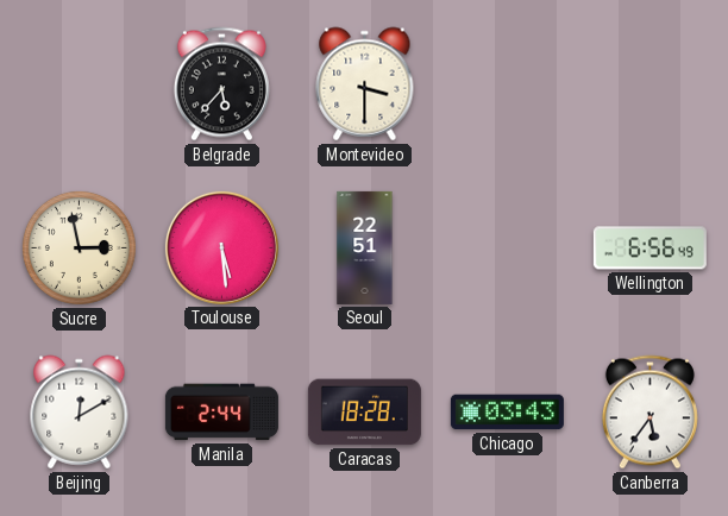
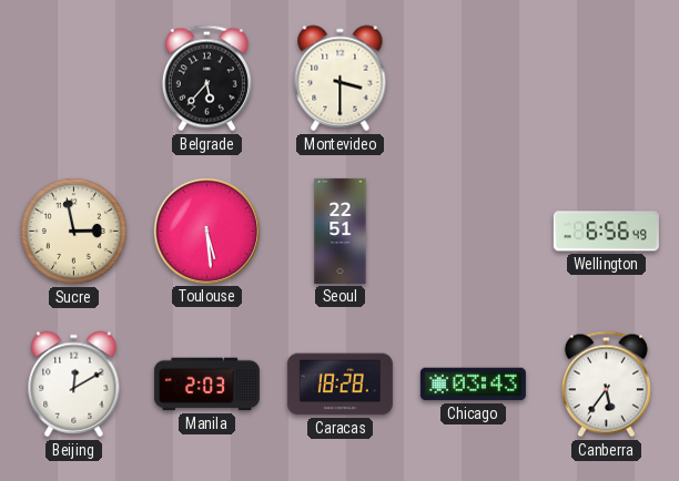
Manila: 2:44 -> 2:03 (206, 385)
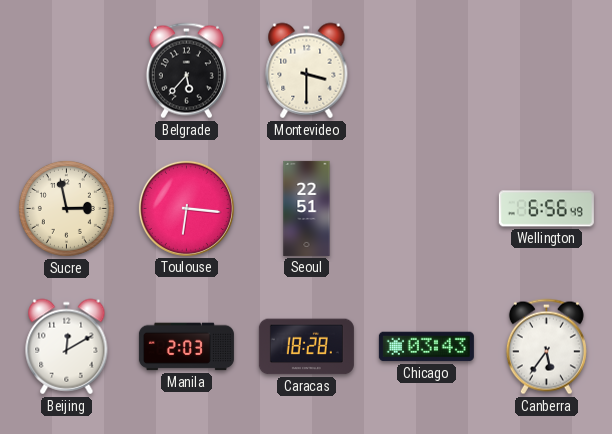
Toulouse: 5:29 -> 6:16 (186, 208)
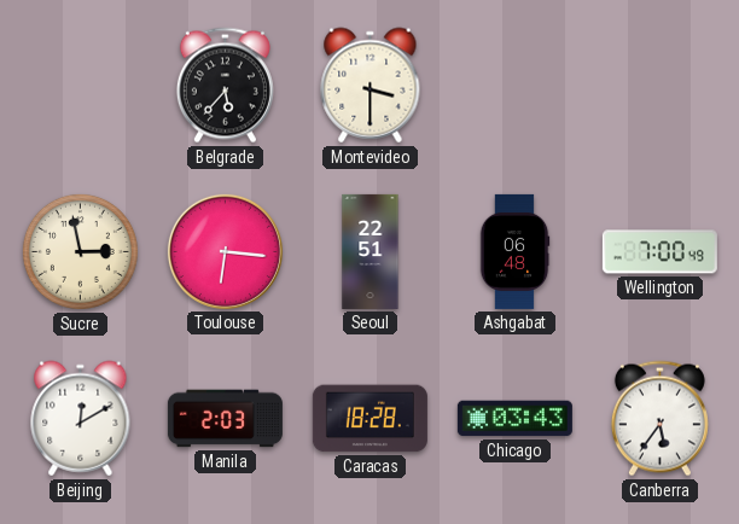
Ashgabat: none -> 06:48 (514, 251)
Wellington: 6:56 -> 7:00 (659, 252)
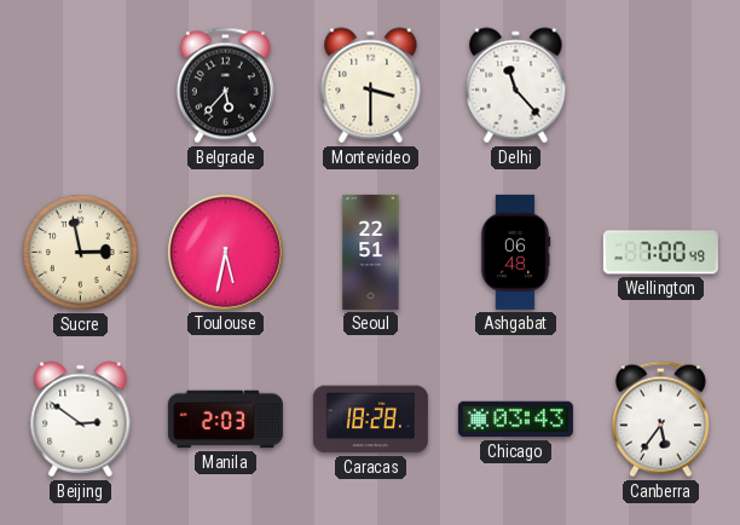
Delhi: none -> 11:23 (516, 86)
Toulouse: 6:16 -> 5:32 (225, 252)
Beijing: 12:10 -> 2:51 (81, 420)
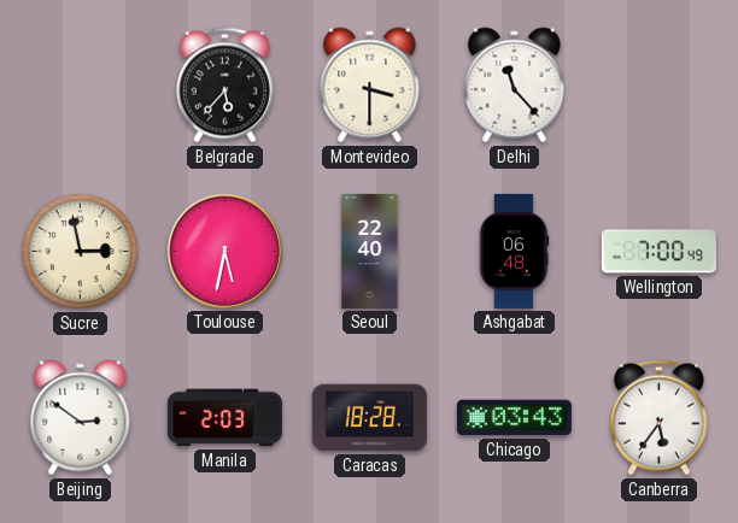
Seoul: 22:51 -> 22:40 (370, 251)
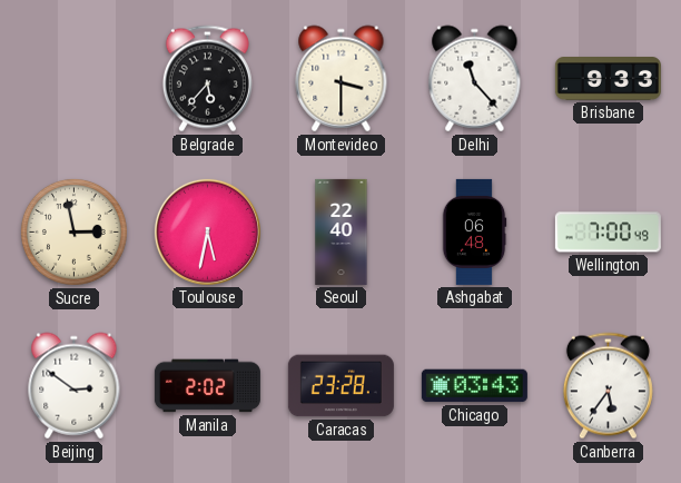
Brisbane: none -> 9:33 (608, 79)
Manila: 2:03 -> 2:02 (207, 386)
Caracas: 18:28 -> 23:28 (340, 386)
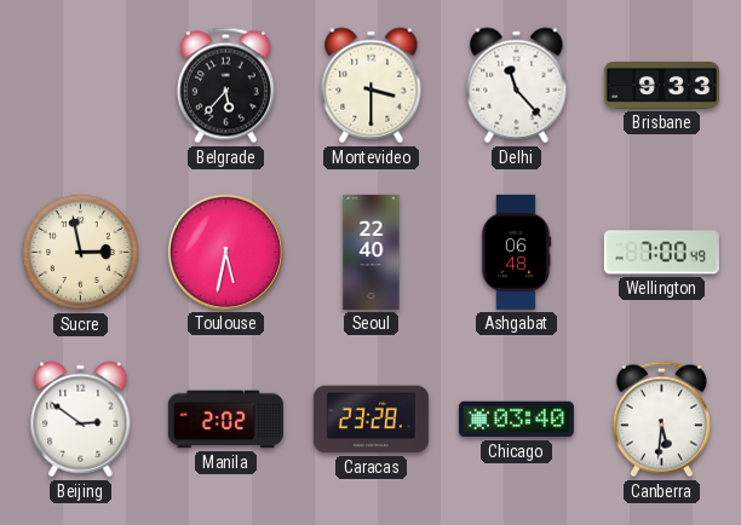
Chicago: 03:43 -> 03:40 (516, 420)
Canberra: 5:36 -> 5:31 (661, 420)
